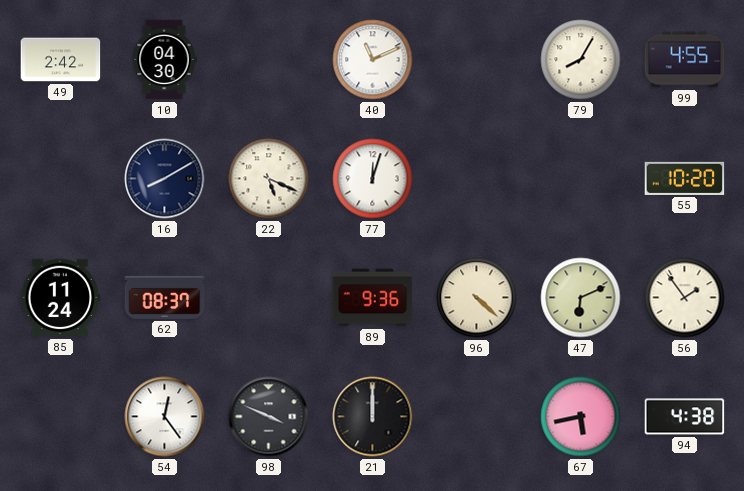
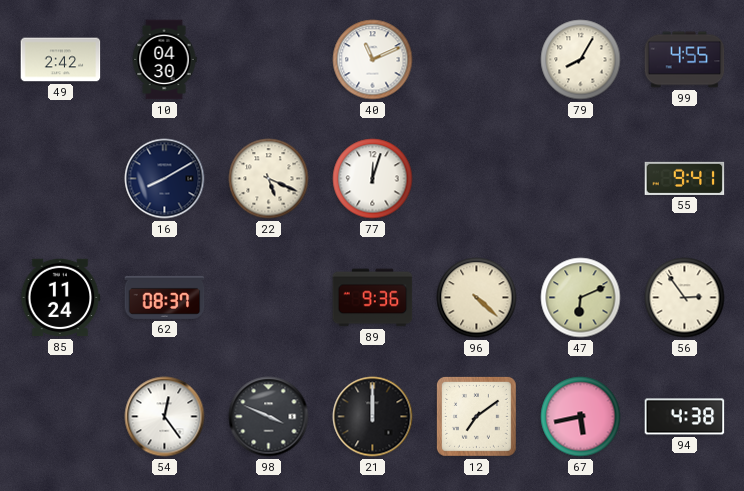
55: 10:20 -> 9:41 (685, 178)
56: 1:54 -> 2:54 (685, 298)
12: none -> 7:09 (476, 416)
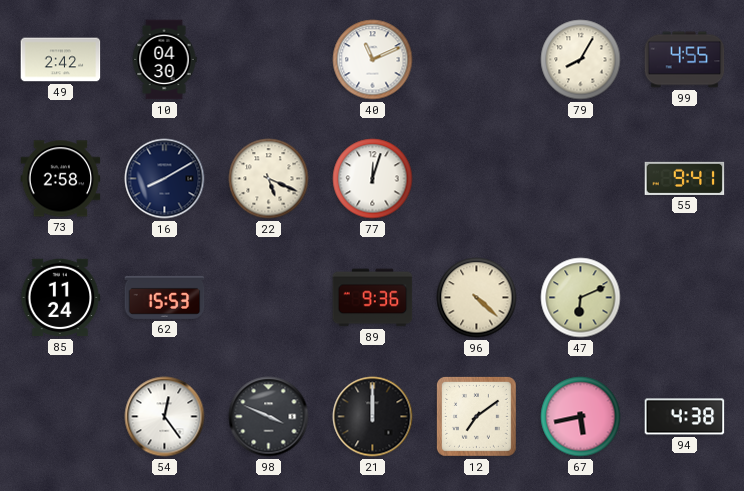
73: none -> 2:58 (61, 179)
62: 08:37 -> 15:53 (165, 297)
56: 2:54 -> none (685, 298)
